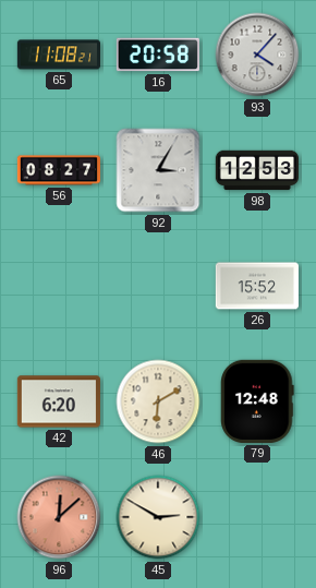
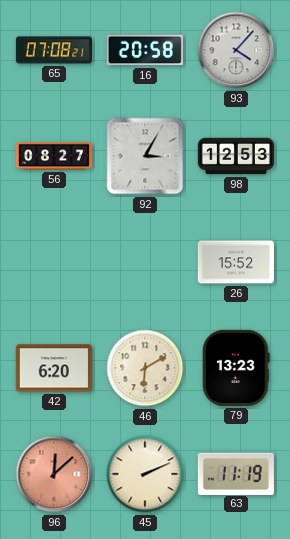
65: 11:08 -> 07:08 (53, 50)
79: 12:48 -> 13:23 (236, 368)
45: 2:50 -> 2:11 (145, 474)
63: none -> 11:19 (236, 473)
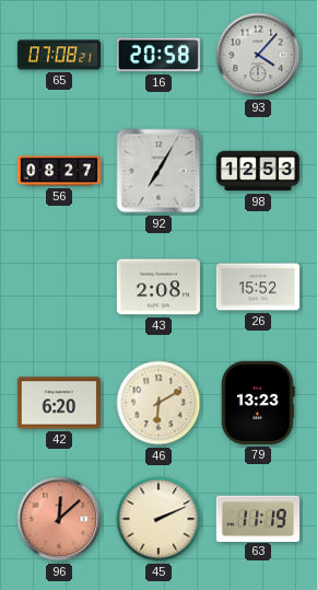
92: 3:05 -> 7:05 (158, 171)
43: none -> 2:08 (158, 287)
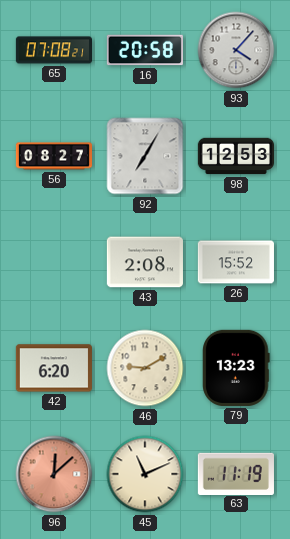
46: 6:10 -> 9:10 (145, 368)
45: 2:11 -> 11:11 (145, 474)
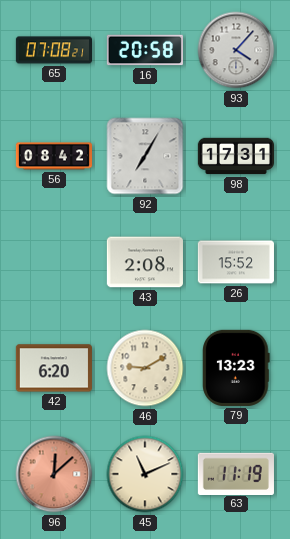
56: 08:27 -> 08:42 (53, 156)
98: 12:53 -> 17:31 (235, 156)
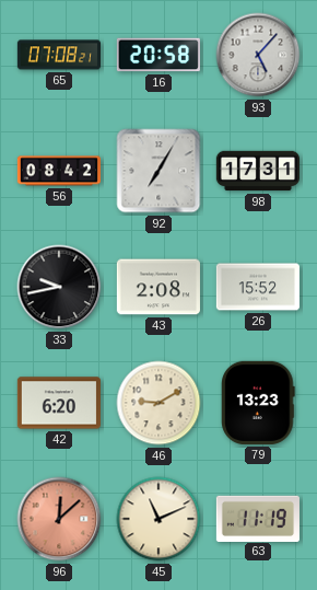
93: 4:07 -> 5:07 (258, 55)
33: none -> 9:43 (59, 287)
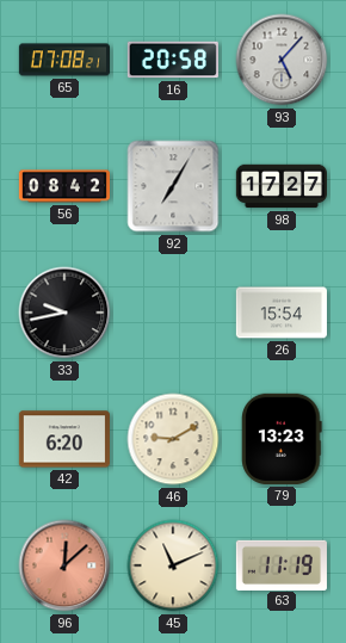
98: 17:31 -> 17:27 (280, 186)
43: 2:08 -> none (158, 287)
26: 15:52 -> 15:54 (282, 313)
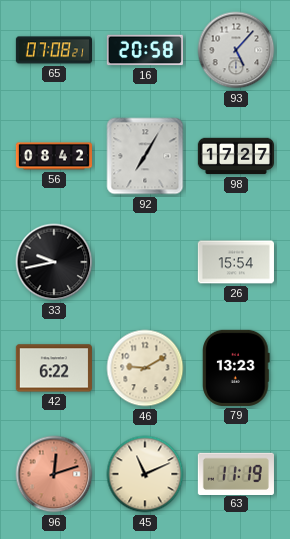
42: 6:20 -> 6:22 (54, 368)
96: 12:08 -> 12:12 (54, 474)
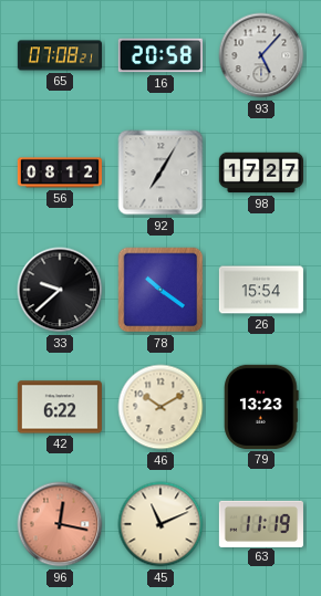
56: 08:42 -> 08:12 (59, 172)
33: 9:43 -> 9:38 (60, 290)
78: none -> 10:21 (161, 290)
46: 9:10 -> 10:10 (161, 407)
96: 12:12 -> 12:17 (60, 524)
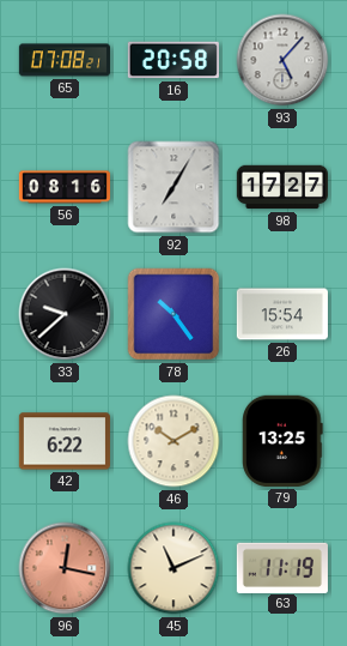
56: 08:12 -> 08:16 (63, 187)
78: 10:21 -> 10:24 (173, 314)
79: 13:23 -> 13:25 (282, 441)
